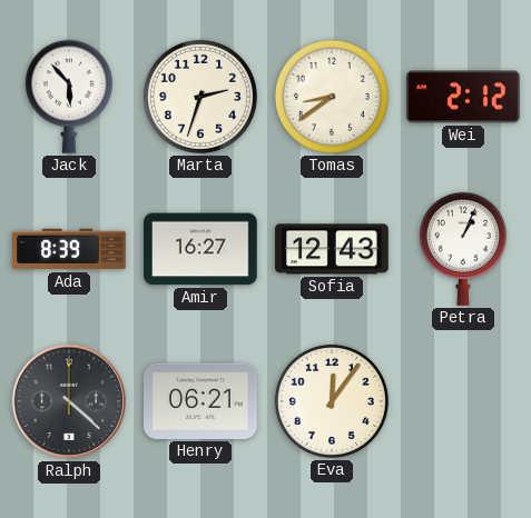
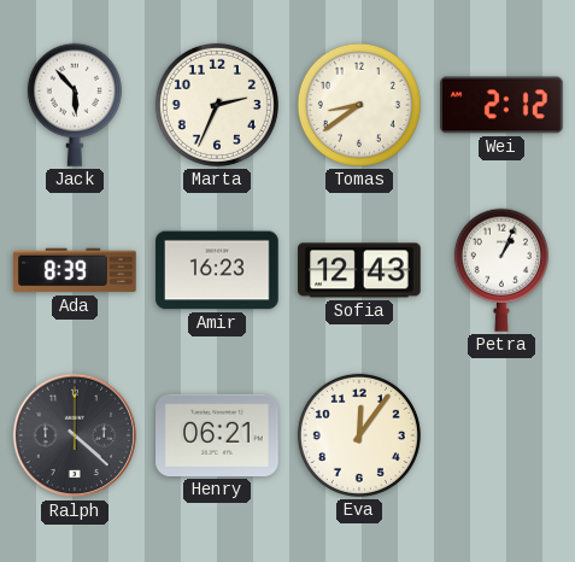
Marta: 2:33 -> 2:34 (217, 105)
Amir: 16:27 -> 16:23 (217, 270)
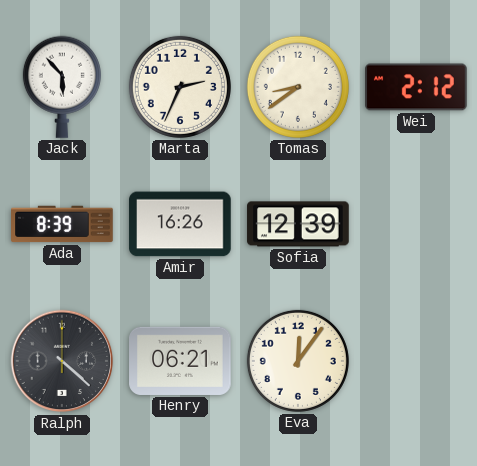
Amir: 16:23 -> 16:26 (180, 224)
Sofia: 12:43 -> 12:39 (298, 224)
Petra: 1:04 -> none (501, 270)
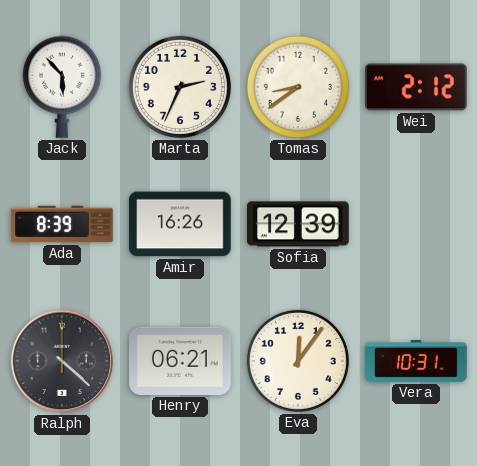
Vera: none -> 10:31 (416, 362)
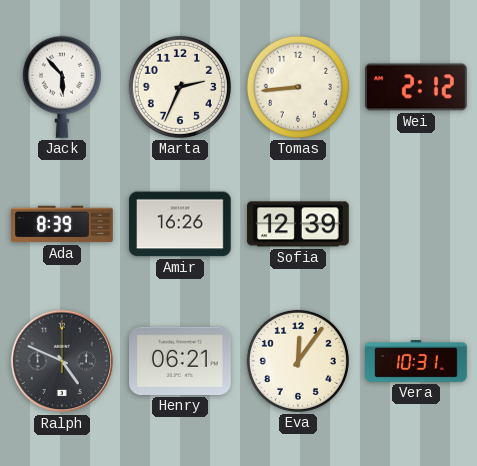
Tomas: 8:39 -> 8:44 (298, 87)
Ralph: 4:22 -> 4:49 (62, 361)
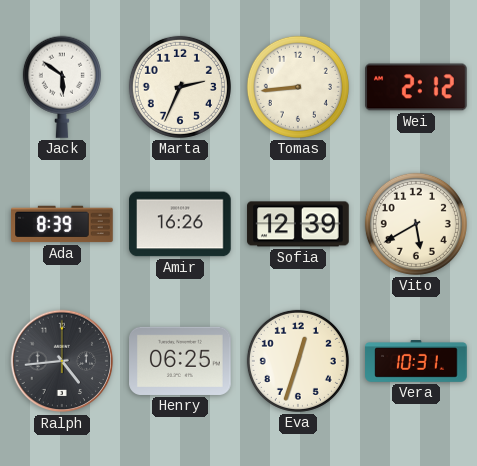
Jack: 5:53 -> 5:51 (62, 87)
Vito: none -> 5:40 (416, 224)
Ralph: 4:49 -> 4:44 (62, 361)
Henry: 06:21 -> 06:25 (180, 361)
Eva: 12:06 -> 12:33 (298, 361)
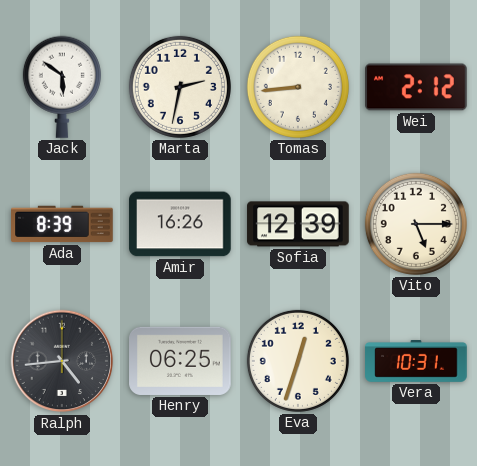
Marta: 2:34 -> 2:32 (180, 87)
Vito: 5:40 -> 5:15 (416, 224)
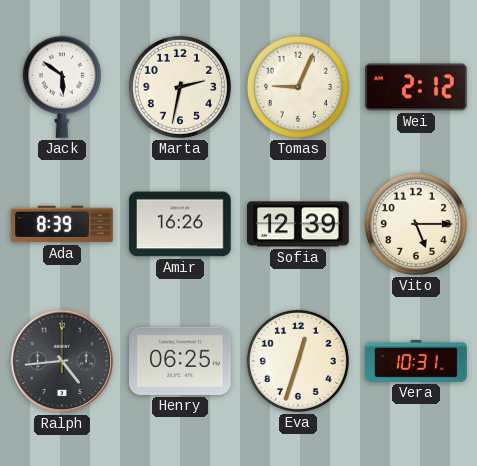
Tomas: 8:44 -> 9:04 (298, 87)
